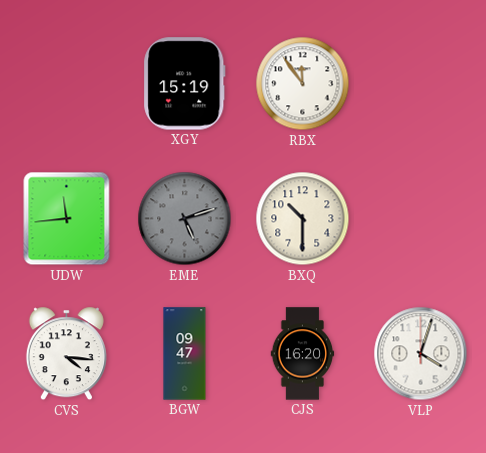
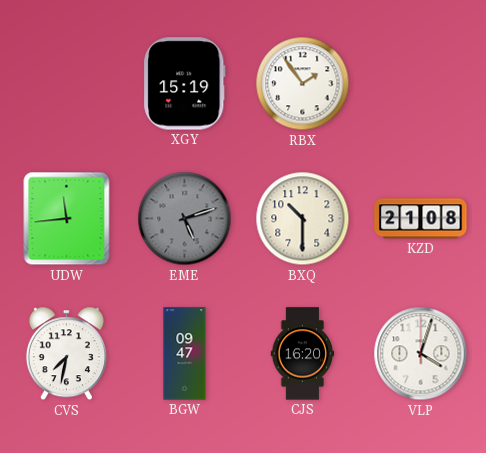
RBX: 11:54 -> 1:54 (303, 84)
KZD: none -> 21:08 (421, 219)
CVS: 4:16 -> 7:32 (66, 354)
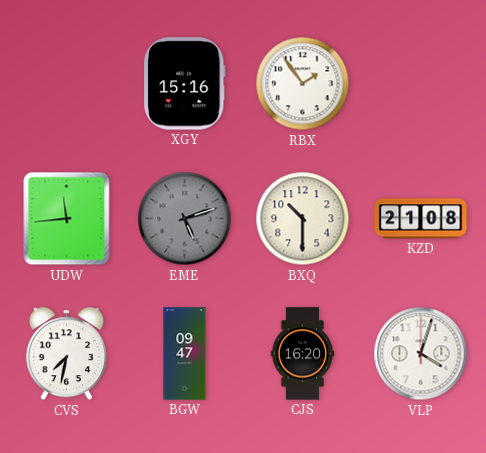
XGY: 15:19 -> 15:16 (185, 84)
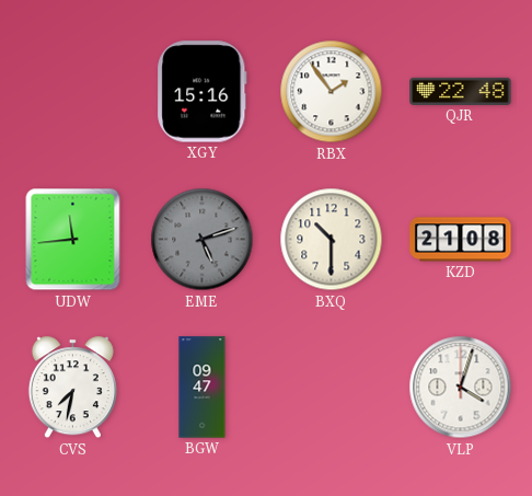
QJR: none -> 22:48 (461, 91)
CJS: 16:20 -> none (303, 354)
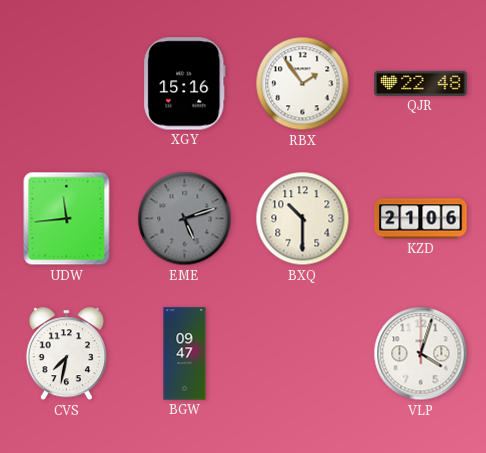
KZD: 21:08 -> 21:06 (421, 219)
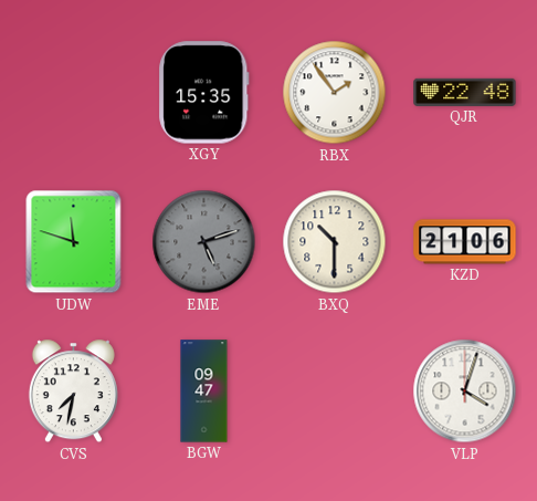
XGY: 15:16 -> 15:35 (204, 93)
UDW: 11:44 -> 11:48 (74, 242)
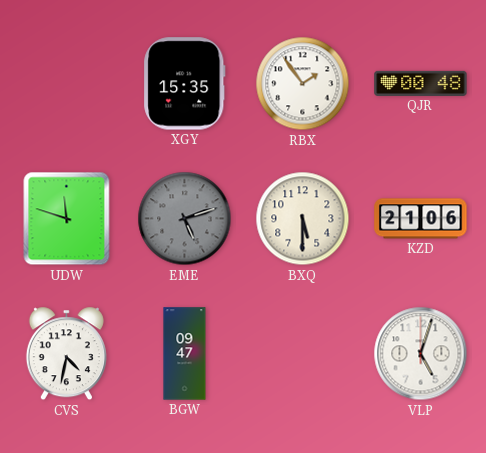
QJR: 22:48 -> 00:48 (421, 83)
BXQ: 10:30 -> 5:30 (303, 219)
CVS: 7:32 -> 4:32 (66, 354)
VLP: 4:03 -> 5:03 (421, 354)
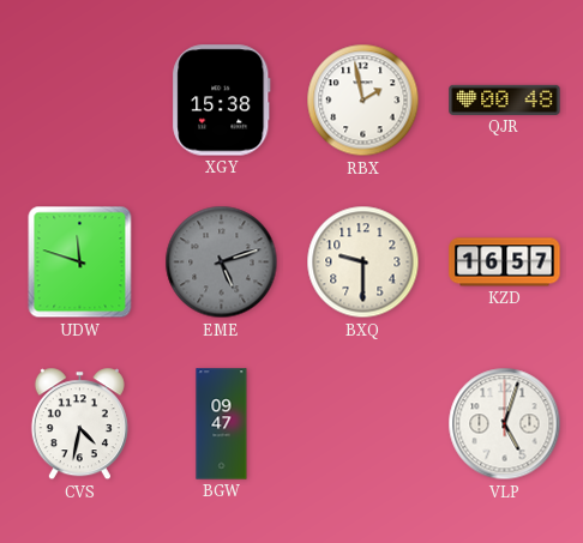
XGY: 15:35 -> 15:38 (222, 101)
RBX: 1:54 -> 1:58 (363, 101)
BXQ: 5:30 -> 9:30 (363, 263)
KZD: 21:06 -> 16:57 (505, 263)
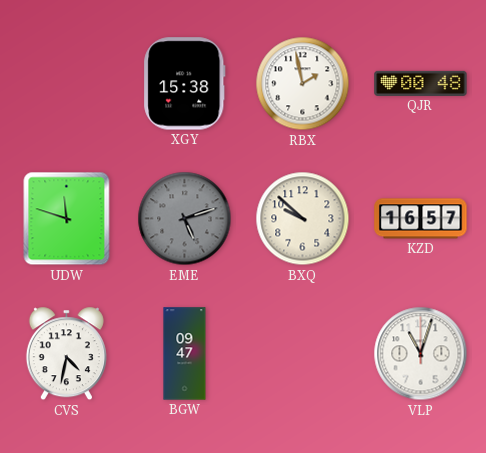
BXQ: 9:30 -> 9:52 (303, 219)
VLP: 5:03 -> 11:03 (421, 354)
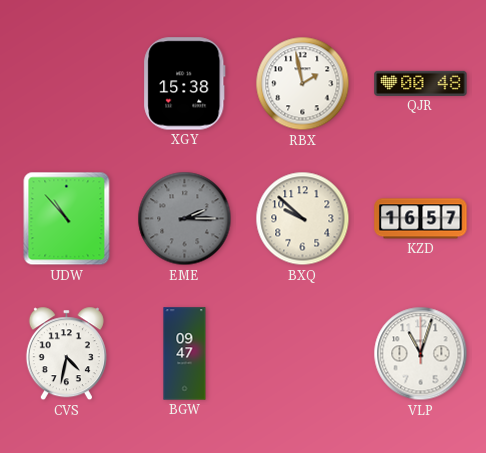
UDW: 11:48 -> 10:53 (67, 219)
EME: 5:12 -> 2:15 (185, 219)
